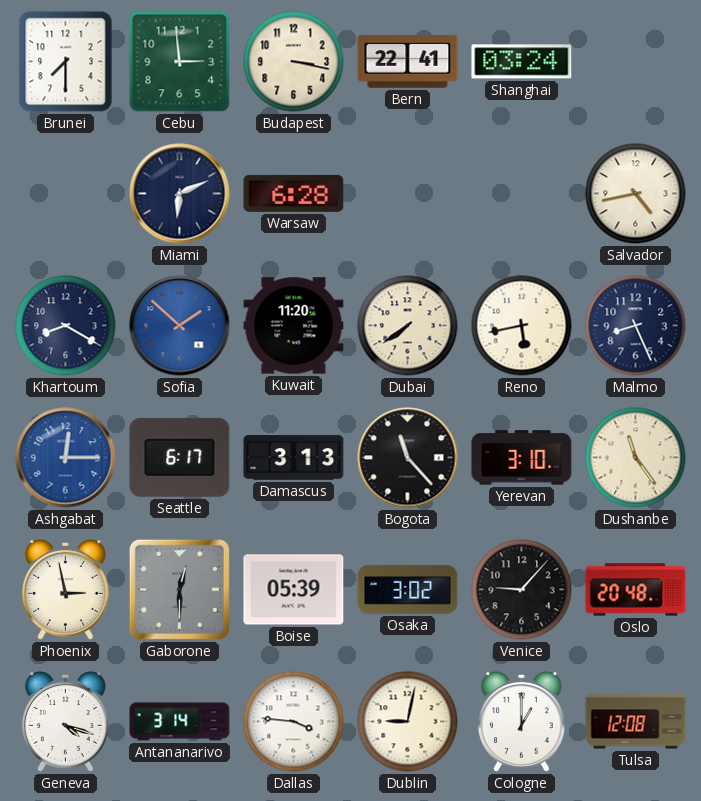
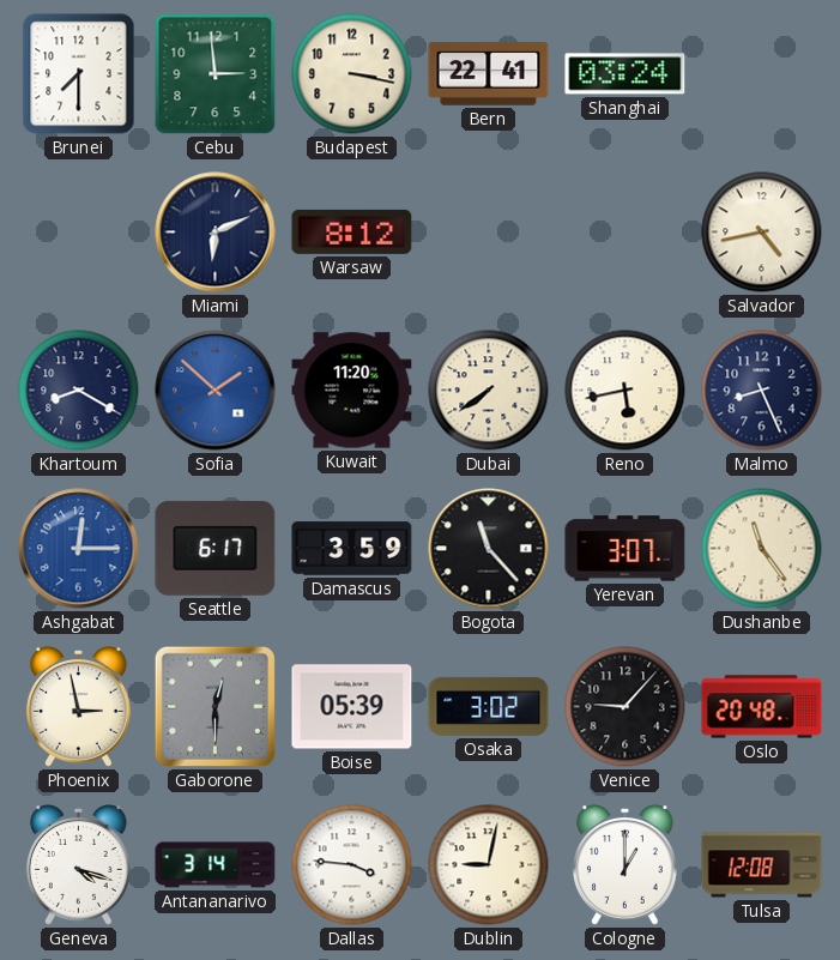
Warsaw: 6:28 -> 8:12 (352, 231)
Damascus: 3:13 -> 3:59 (352, 549)
Yerevan: 3:10 -> 3:07 (626, 549)
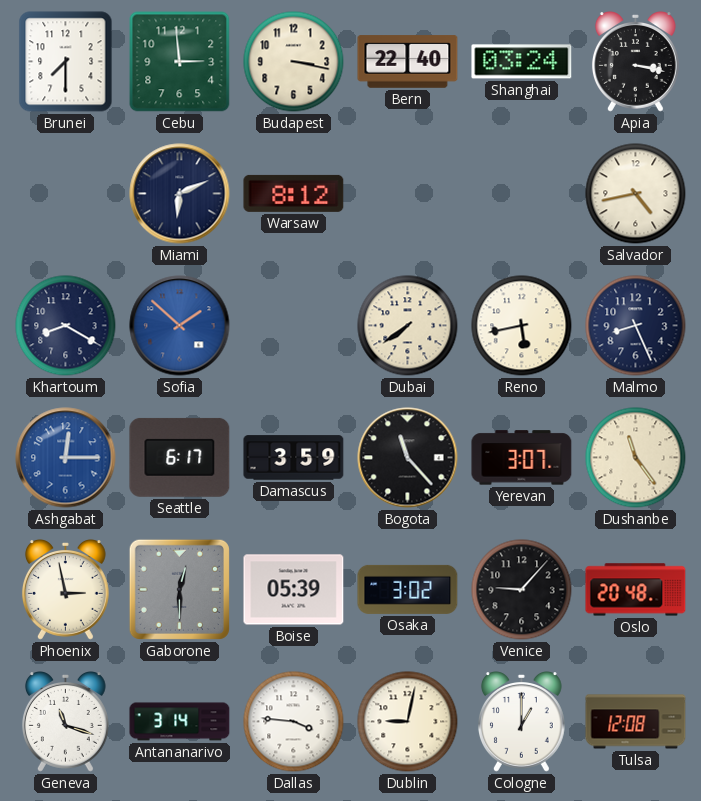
Bern: 22:41 -> 22:40 (408, 62)
Apia: none -> 3:17 (635, 62)
Kuwait: 11:20 -> none (352, 391)
Geneva: 4:18 -> 11:18 (65, 722)
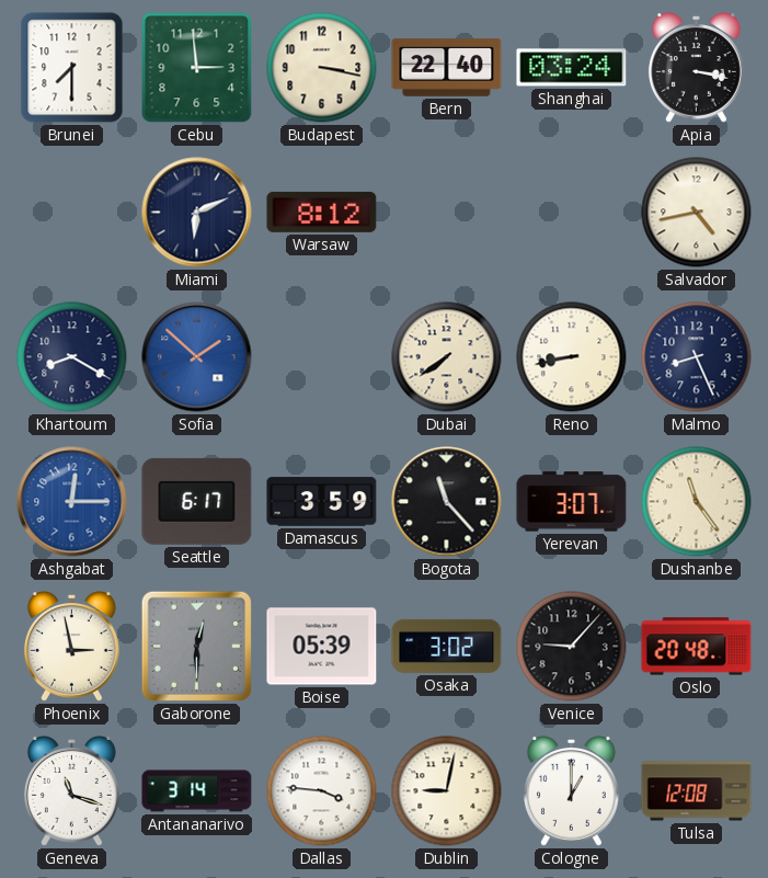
Reno: 5:43 -> 8:43 (572, 357)
